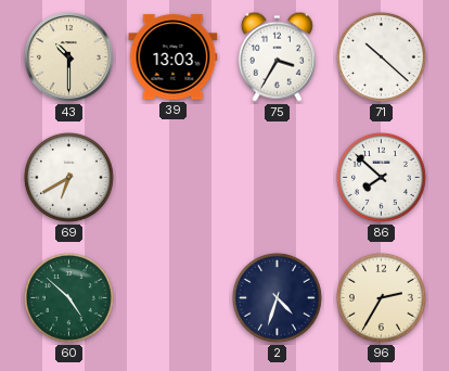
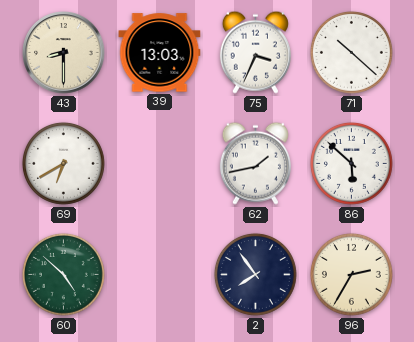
43: 10:30 -> 8:30 (64, 53)
75: 3:35 -> 3:34 (255, 52)
62: none -> 1:43 (255, 163)
86: 7:52 -> 5:52 (351, 163)
2: 4:33 -> 7:54 (255, 274)
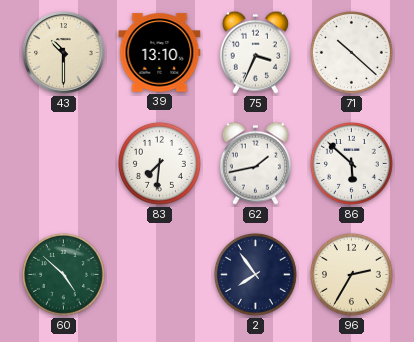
43: 8:30 -> 10:30 (64, 53)
39: 13:03 -> 13:10 (160, 53)
69: 6:40 -> none (63, 163)
83: none -> 7:31 (159, 163)
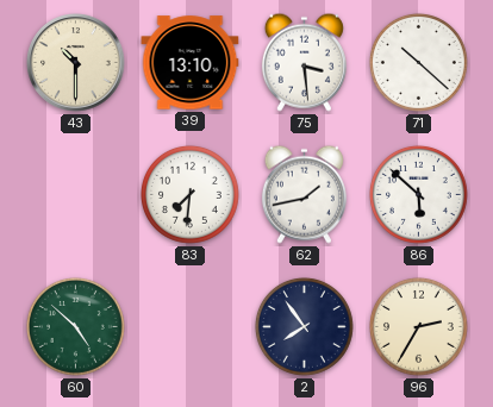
75: 3:34 -> 3:29 (304, 62)
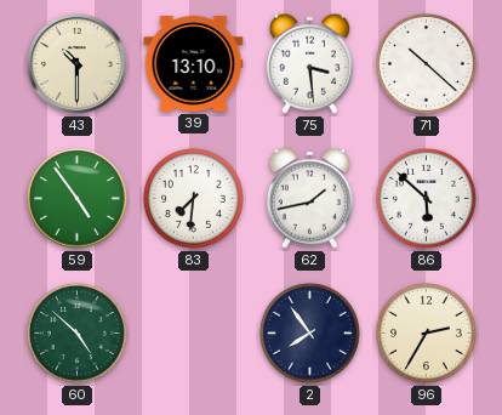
59: none -> 4:54 (78, 199)
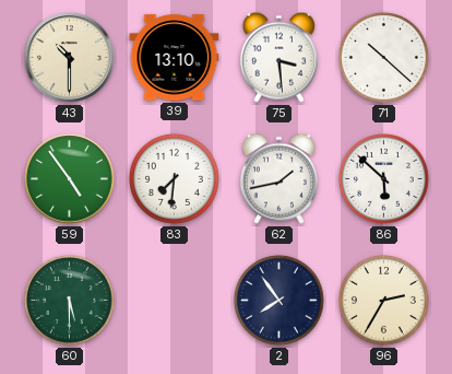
60: 4:52 -> 5:30 (69, 300)
